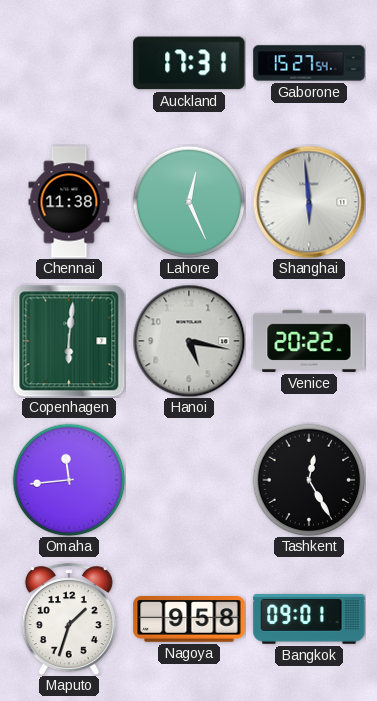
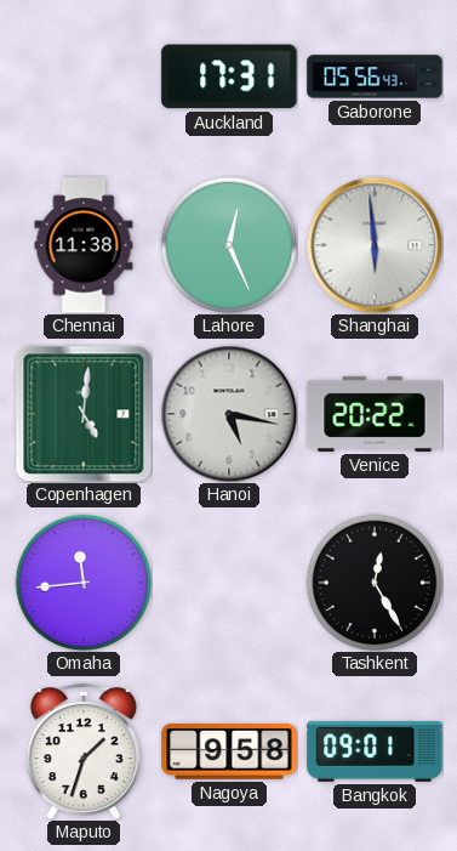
Gaborone: 15:27 -> 05:56 (375, 76)
Copenhagen: 6:01 -> 5:01 (84, 414)
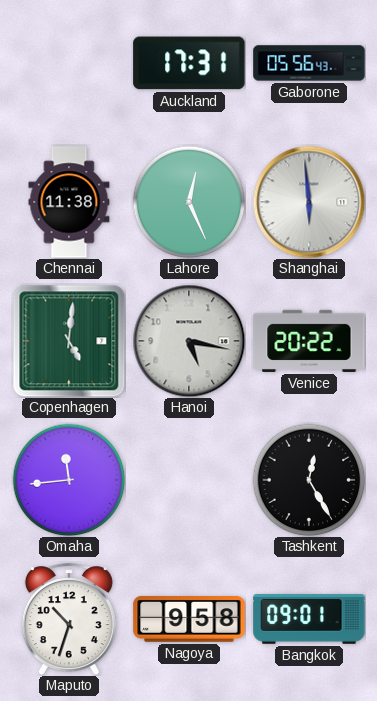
Maputo: 1:33 -> 10:33 (69, 619)
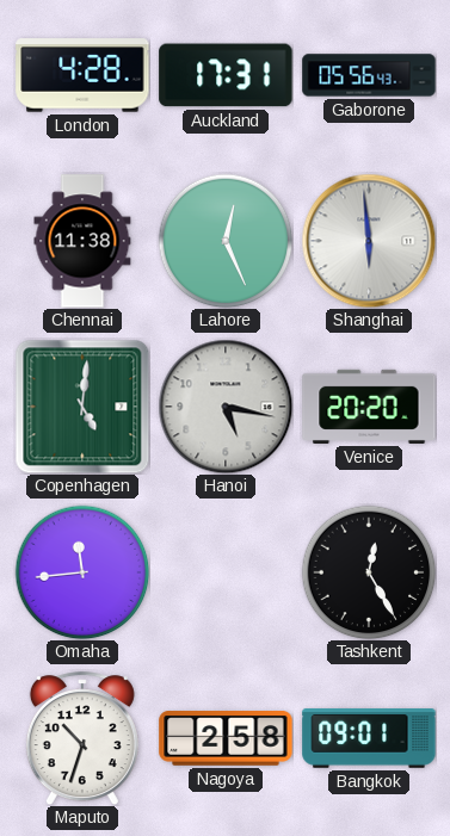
London: none -> 4:28 (82, 75)
Venice: 20:22 -> 20:20 (369, 407)
Nagoya: 9:58 -> 2:58 (226, 738)
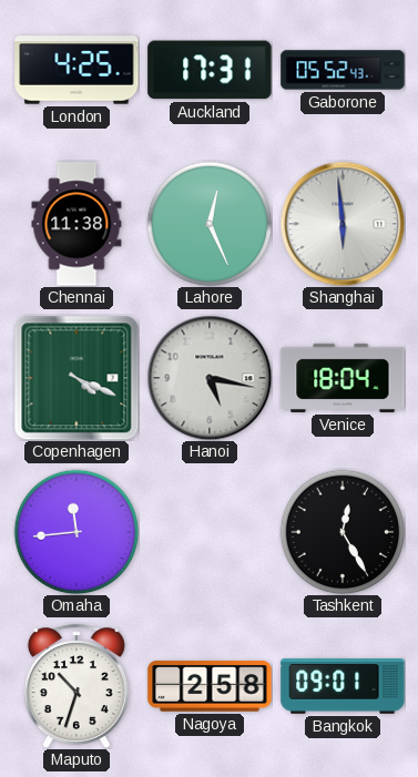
London: 4:28 -> 4:25 (77, 70)
Gaborone: 05:56 -> 05:52 (343, 70)
Copenhagen: 5:01 -> 4:19 (77, 378)
Venice: 20:20 -> 18:04 (343, 378)
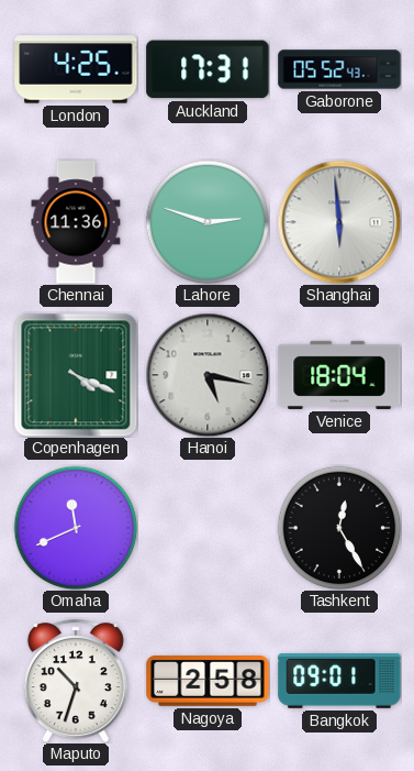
Chennai: 11:38 -> 11:36 (76, 222)
Lahore: 12:26 -> 2:48 (208, 222)
Omaha: 11:44 -> 11:41 (76, 528)
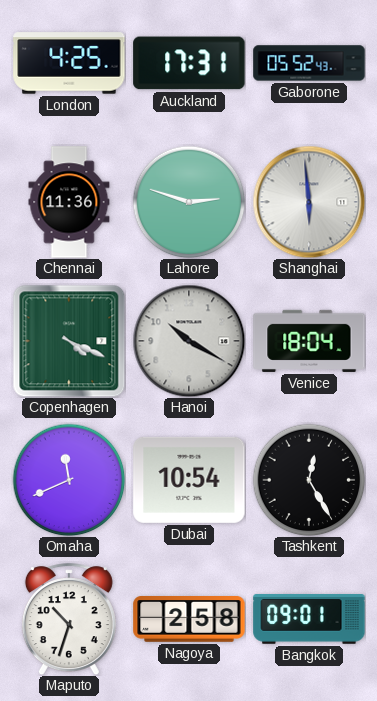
Hanoi: 5:17 -> 10:20 (189, 341)
Dubai: none -> 10:54 (189, 480)
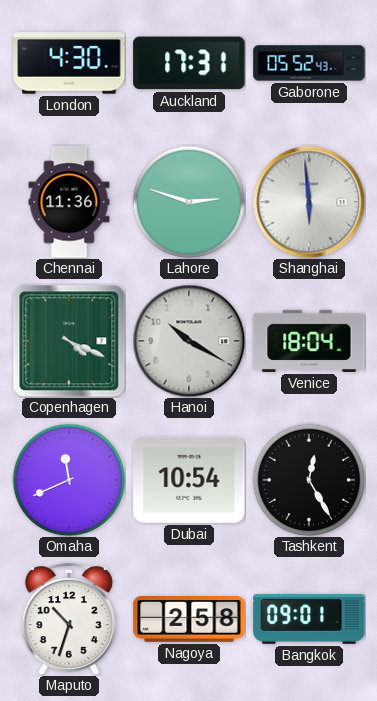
London: 4:25 -> 4:30 (69, 63)
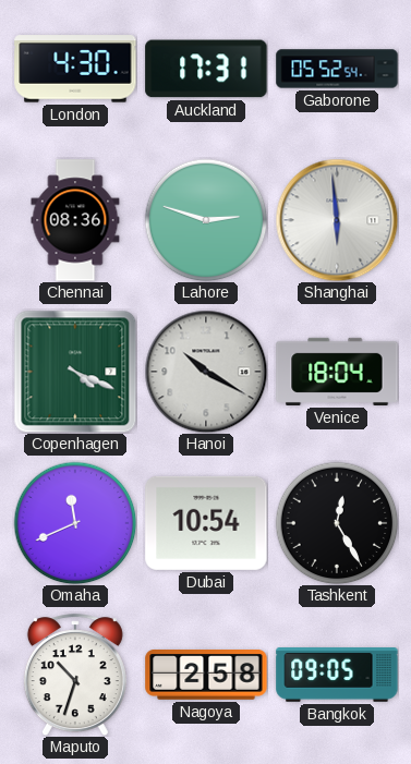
Gaborone: 05:52:43 -> 05:52:54 (337, 69)
Chennai: 11:36 -> 08:36 (75, 220)
Bangkok: 09:01 -> 09:05 (337, 676)
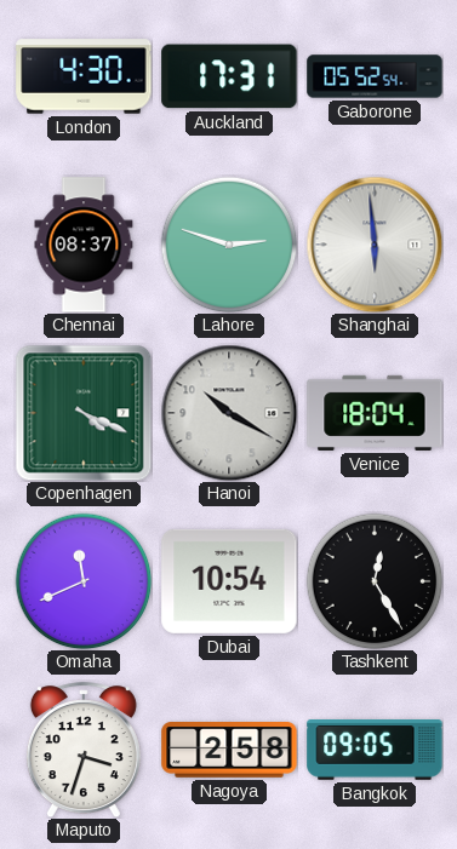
Chennai: 08:36 -> 08:37 (84, 245)
Maputo: 10:33 -> 3:33 (84, 750)
